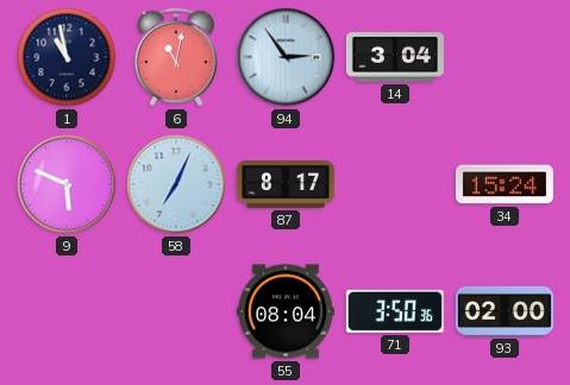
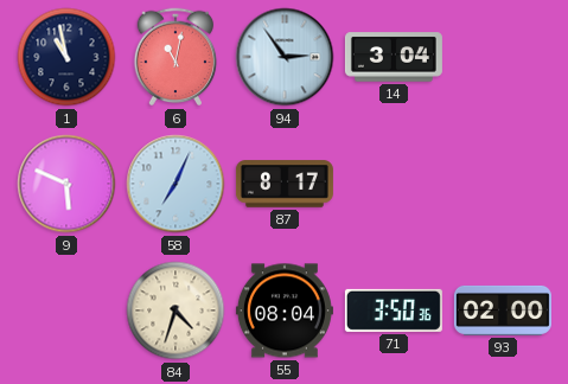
34: 15:24 -> none (505, 184)
84: none -> 4:33 (175, 311)
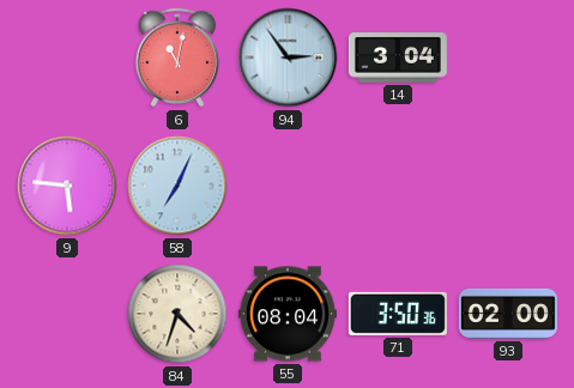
1: 10:58 -> none (66, 57)
9: 5:49 -> 5:46 (67, 186)
87: 8:17 -> none (285, 184)
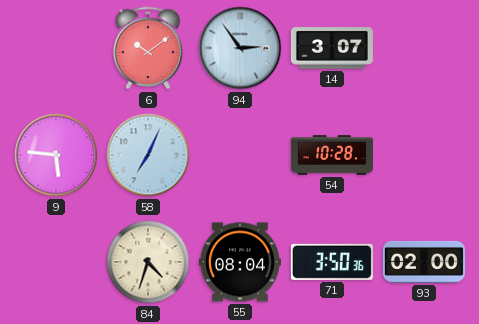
6: 11:02 -> 10:09 (148, 48)
14: 3:04 -> 3:07 (332, 48)
54: none -> 10:28 (332, 155)
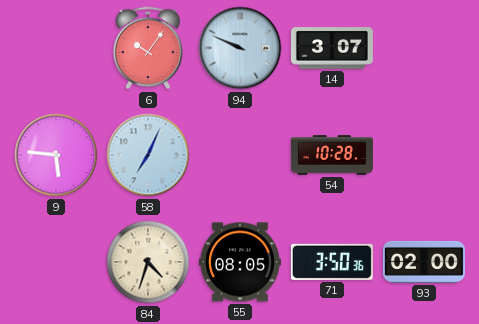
6: 10:09 -> 10:06 (148, 48)
94: 2:54 -> 9:49 (240, 48)
55: 08:04 -> 08:05 (240, 262)
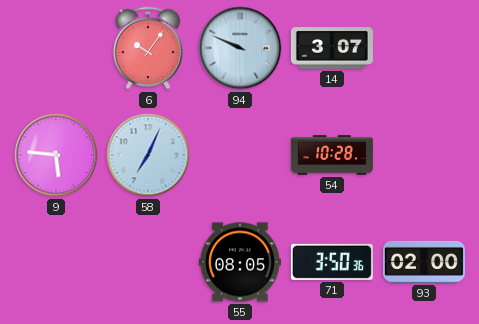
84: 4:33 -> none (148, 262)
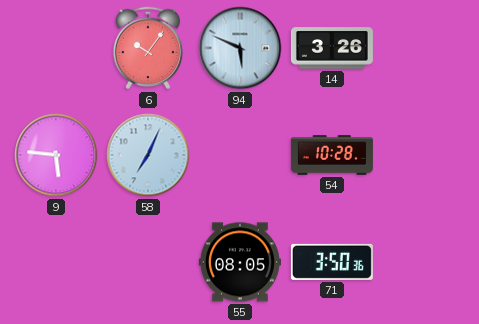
94: 9:49 -> 5:49 (240, 48)
14: 3:07 -> 3:26 (332, 48)
93: 02:00 -> none (424, 262)
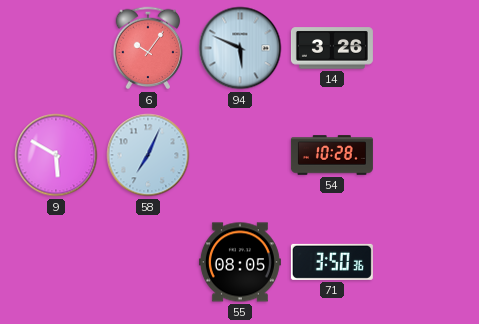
9: 5:46 -> 5:50 (56, 155)
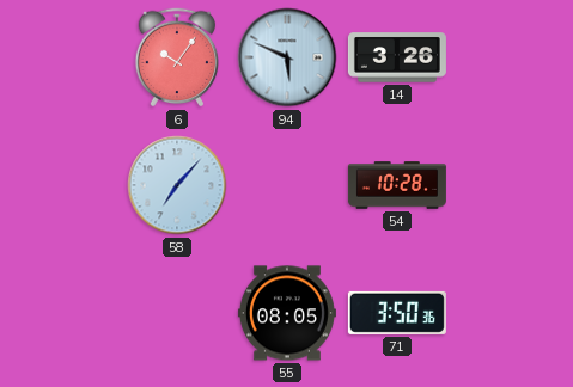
9: 5:50 -> none (56, 155)
58: 7:04 -> 7:07 (177, 185)
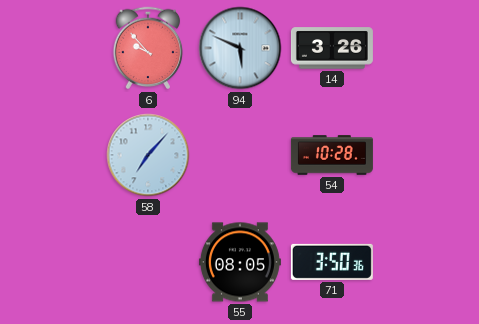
6: 10:06 -> 9:53 (148, 48)
